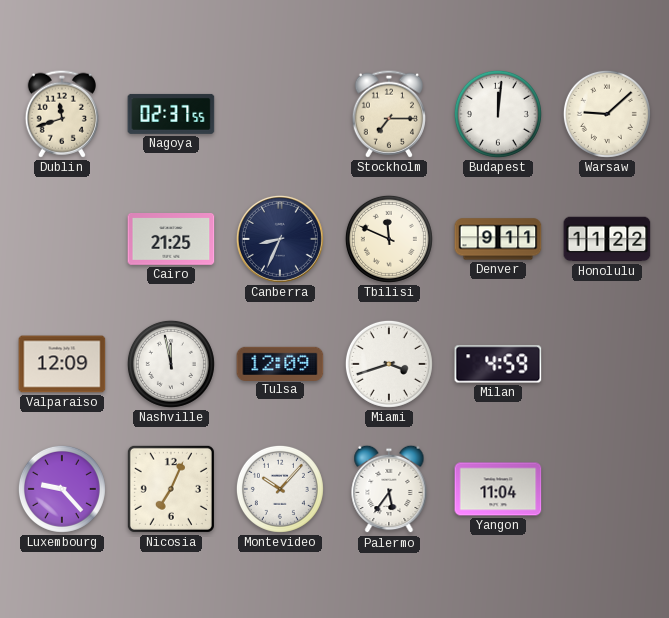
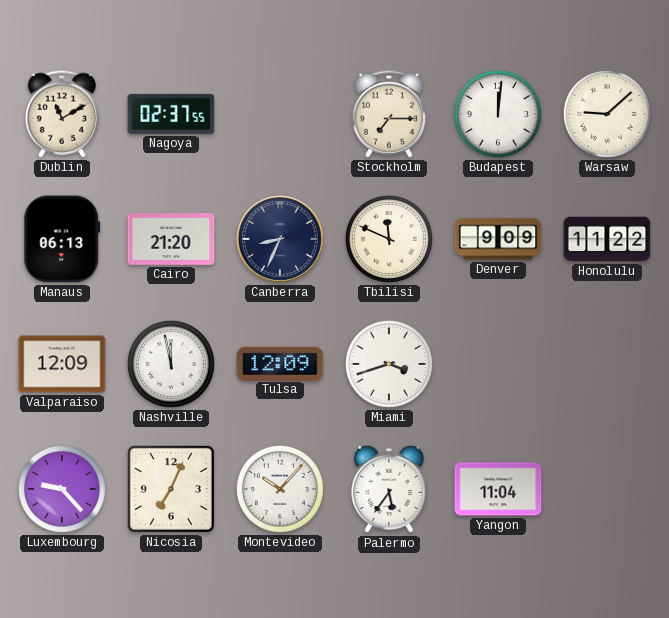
Dublin: 11:42 -> 11:10 (62, 114)
Manaus: none -> 06:13 (62, 239)
Cairo: 21:25 -> 21:20 (171, 240)
Denver: 9:11 -> 9:09 (498, 239)
Milan: 4:59 -> none (498, 364)
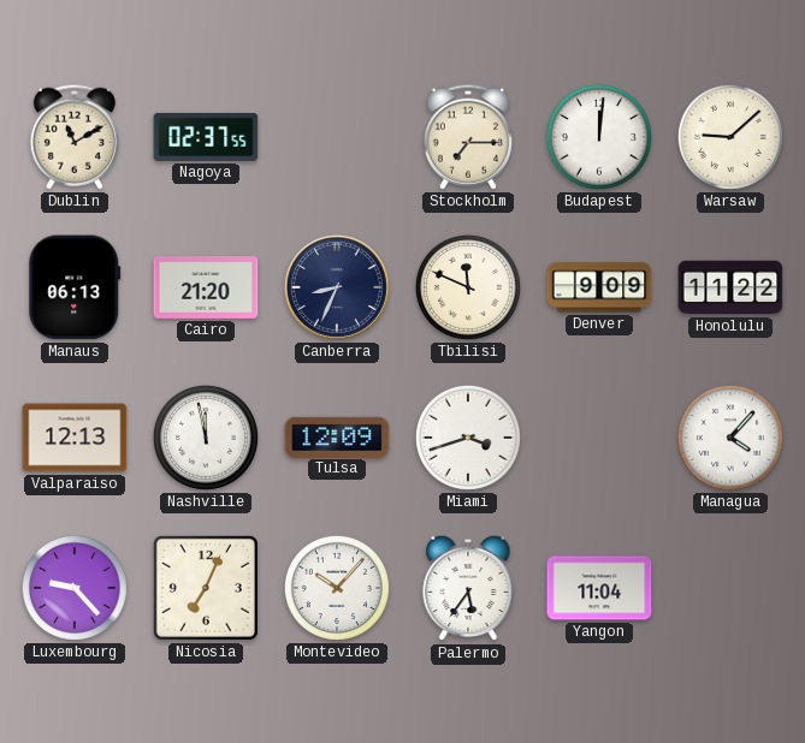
Valparaiso: 12:09 -> 12:13 (75, 438)
Managua: none -> 4:07 (730, 438)
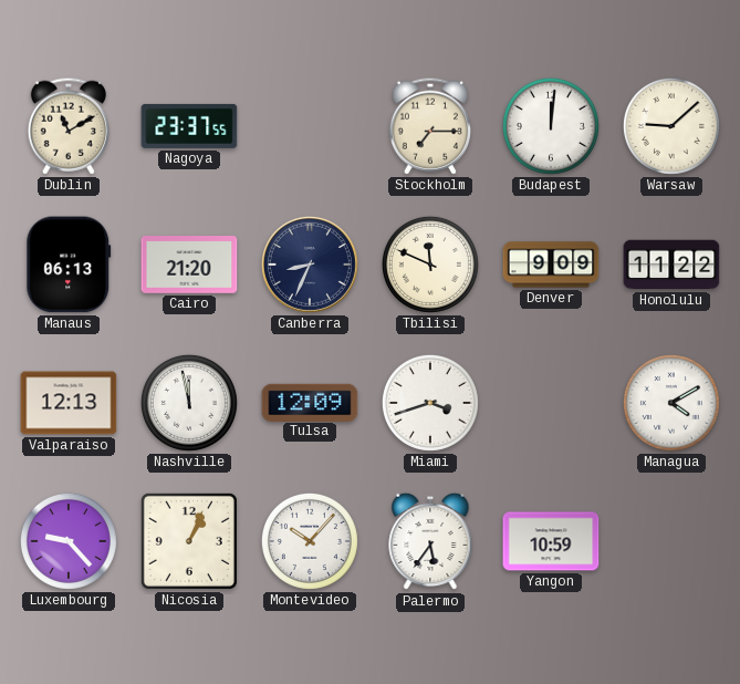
Nagoya: 02:37 -> 23:37 (189, 126)
Managua: 4:07 -> 4:10 (671, 403)
Nicosia: 7:04 -> 1:04 (189, 541)
Yangon: 11:04 -> 10:59 (551, 541)
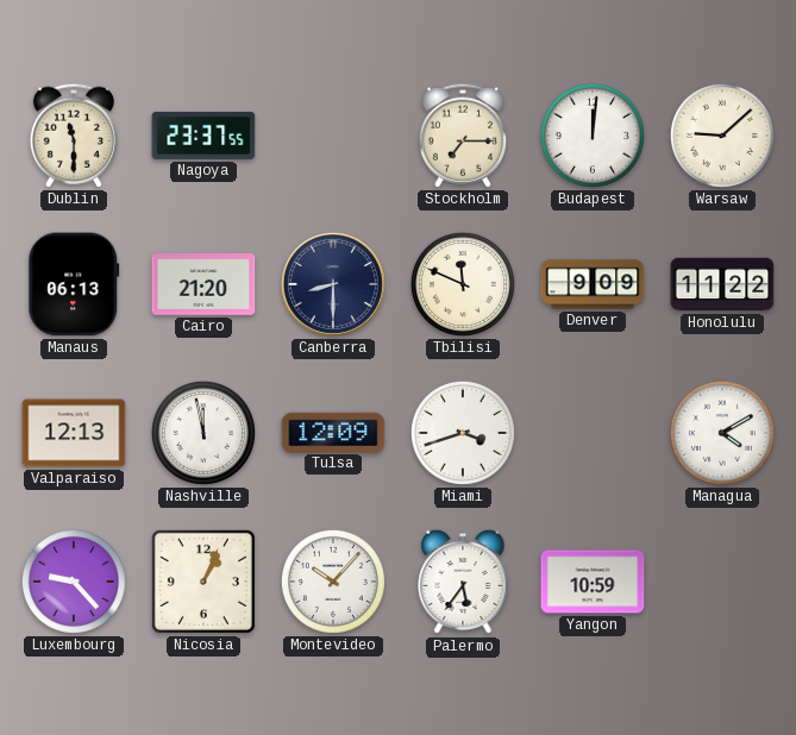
Dublin: 11:10 -> 11:30 (74, 136)
Canberra: 8:34 -> 8:30 (333, 284)
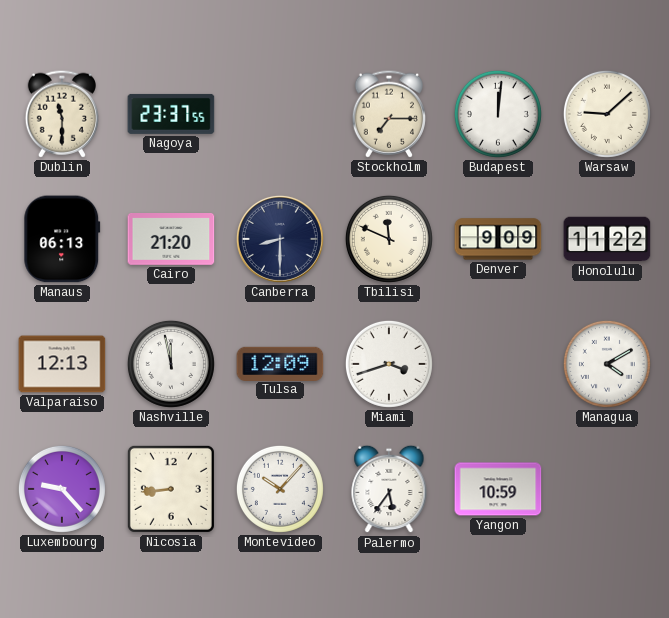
Nicosia: 1:04 -> 8:44 (171, 489)
